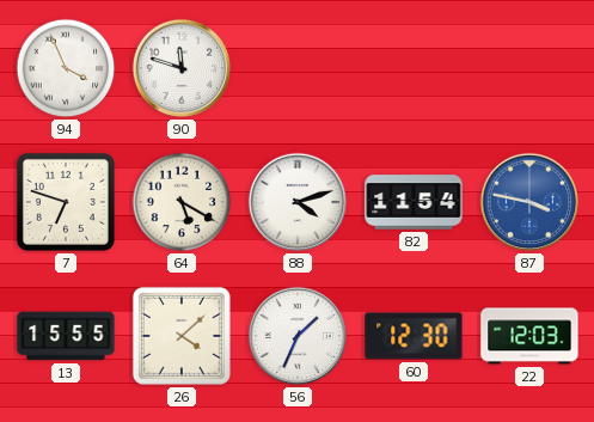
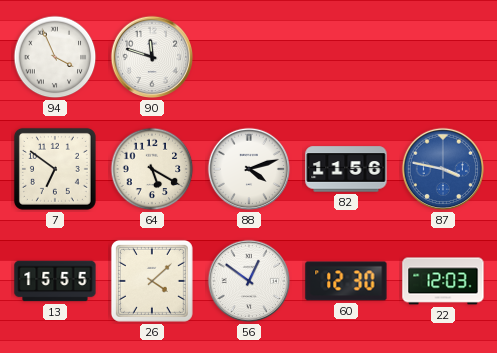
7: 6:48 -> 6:51 (55, 169)
82: 11:54 -> 11:56 (346, 169)
56: 1:34 -> 12:51 (249, 281)
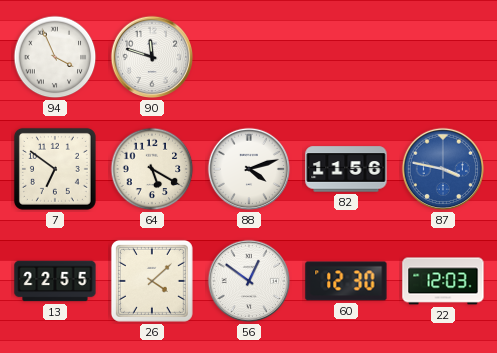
13: 15:55 -> 22:55 (55, 281)
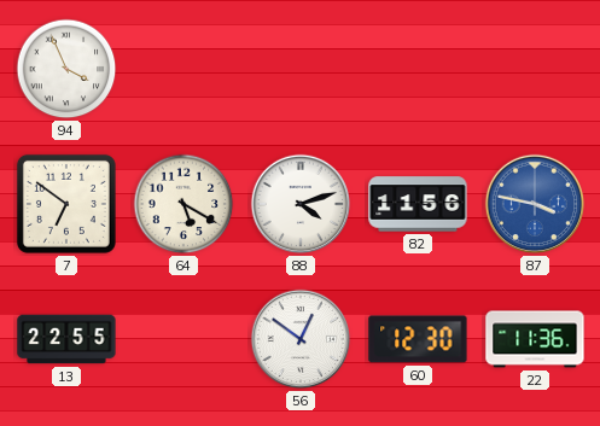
90: 11:48 -> none (152, 57)
26: 4:08 -> none (152, 281)
22: 12:03 -> 11:36 (535, 339)
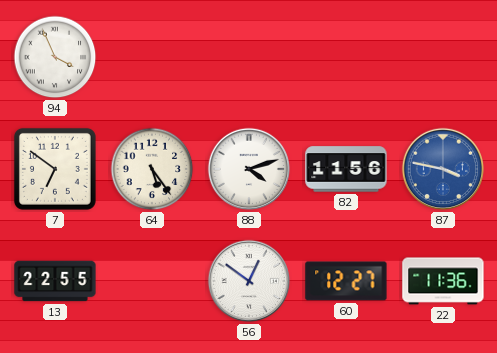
64: 5:20 -> 5:24 (152, 169)
60: 12:30 -> 12:27 (346, 281)
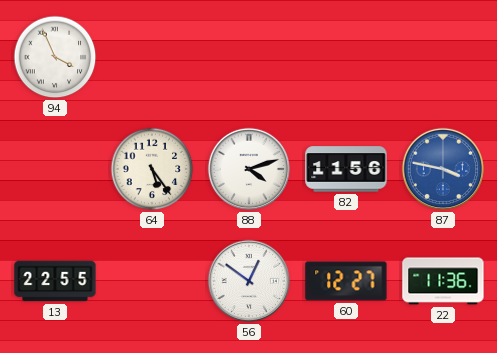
7: 6:51 -> none (55, 169)
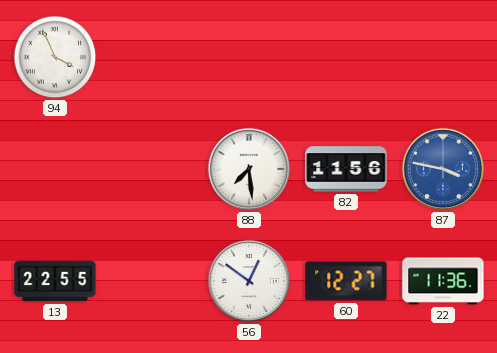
64: 5:24 -> none (152, 169)
88: 4:12 -> 7:29 (249, 169)
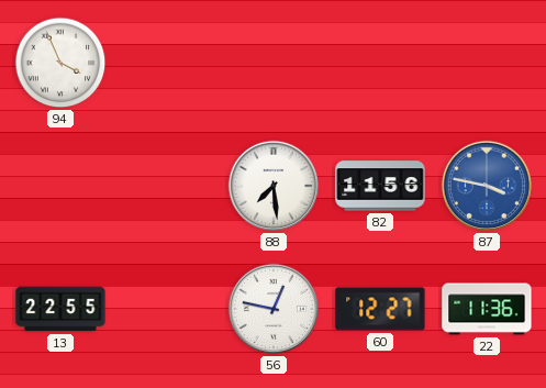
56: 12:51 -> 12:47 (274, 309)
